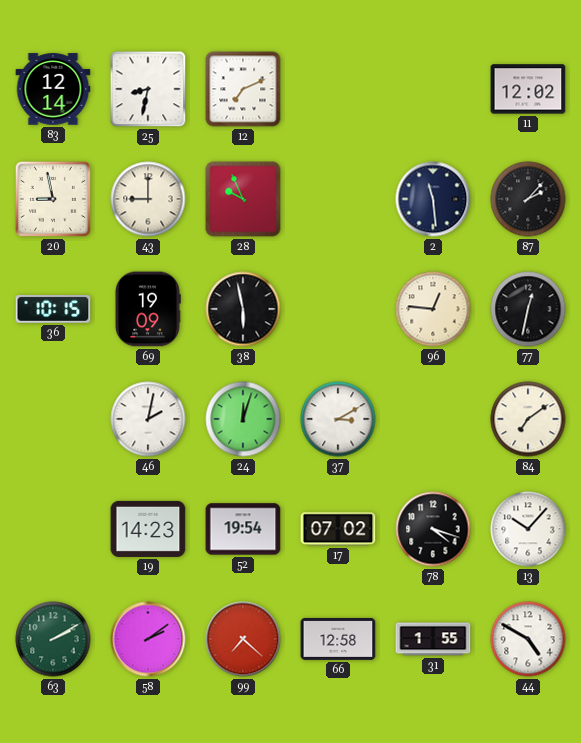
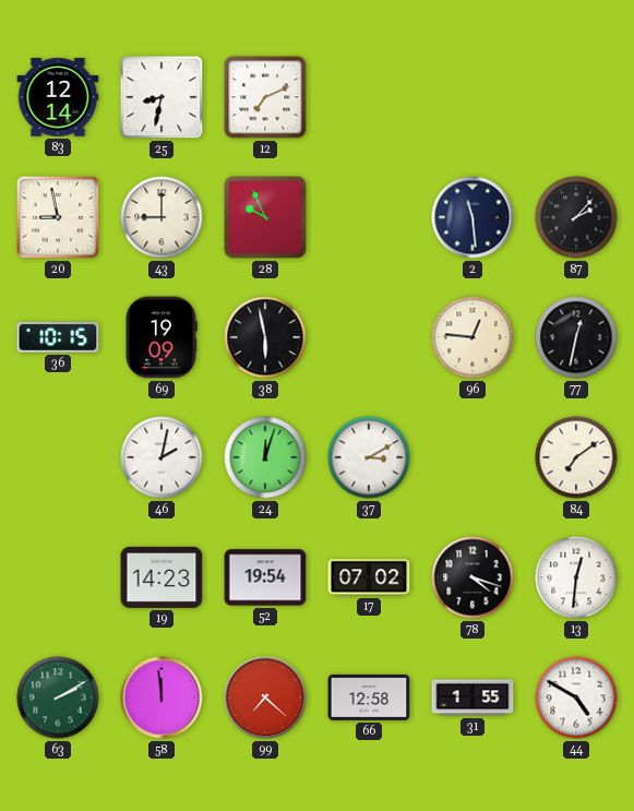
11: 12:02 -> none (528, 89)
13: 10:07 -> 12:31 (576, 577)
58: 2:09 -> 11:59 (162, 697)
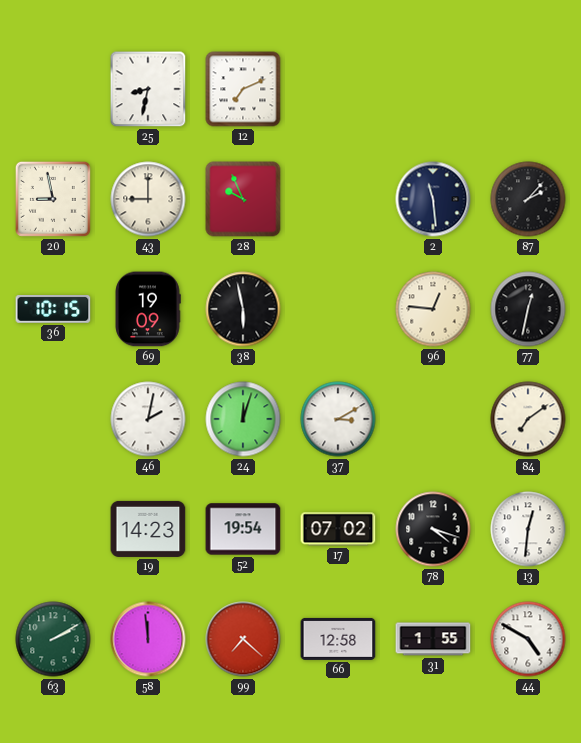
83: 12:14 -> none (58, 97)
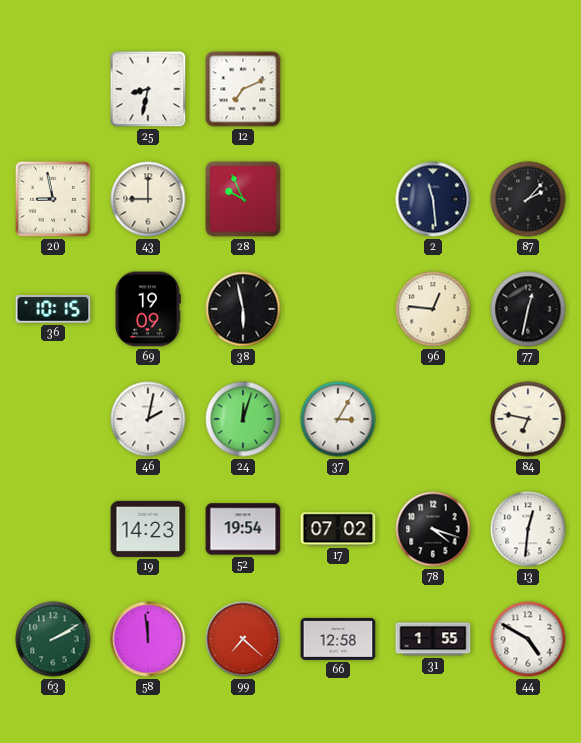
37: 3:10 -> 3:05 (338, 419)
84: 7:09 -> 6:47 (528, 419)
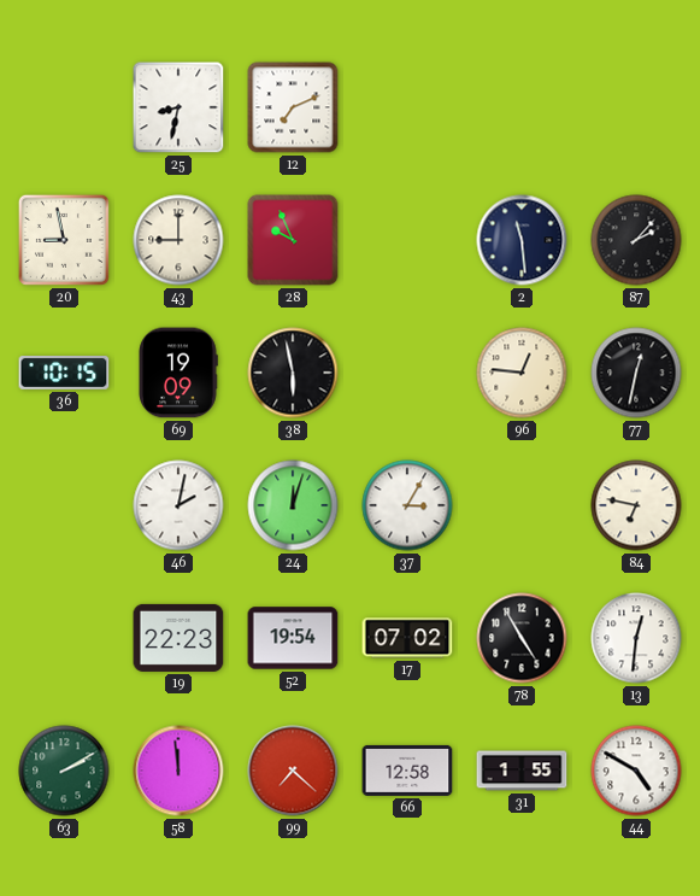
19: 14:23 -> 22:23 (178, 638)
78: 4:18 -> 4:55 (522, 638)
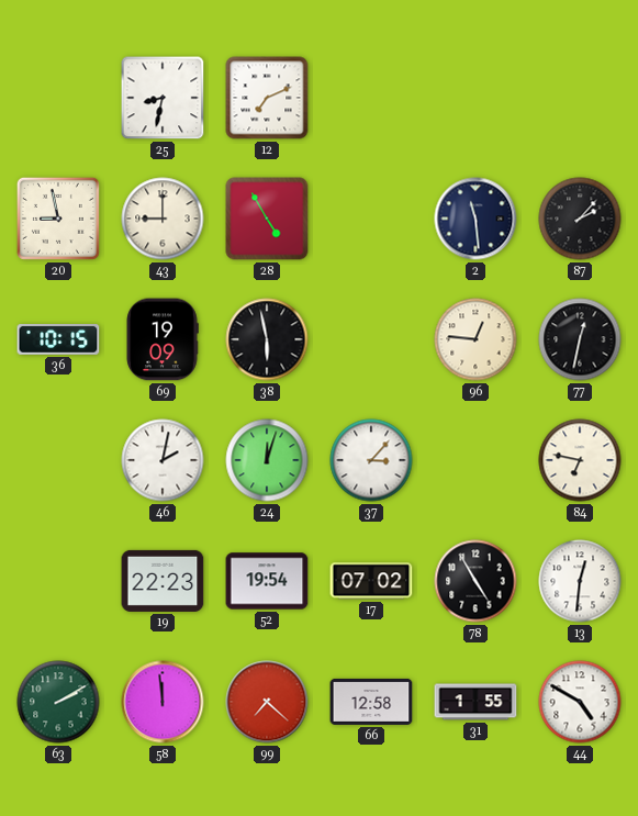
28: 9:56 -> 4:55 (267, 219)
37: 3:05 -> 3:07 (371, 460)
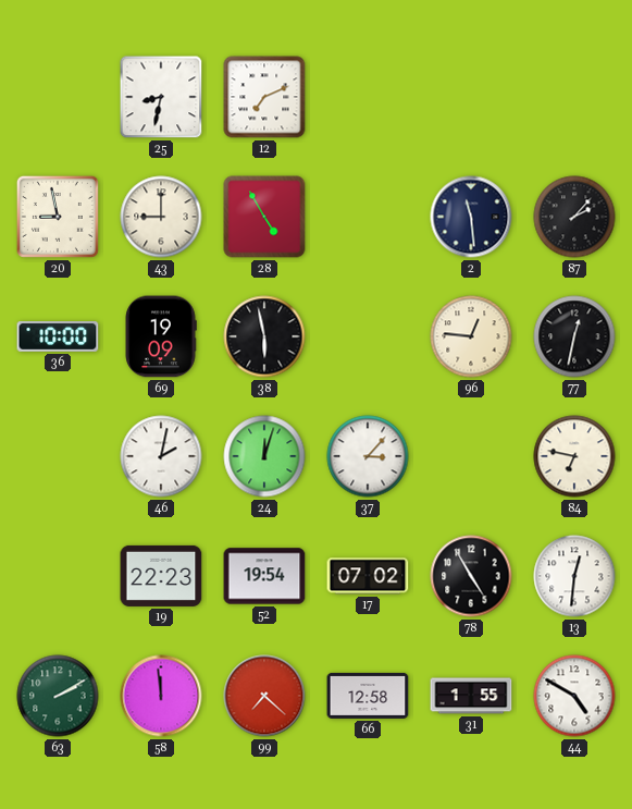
36: 10:15 -> 10:00 (58, 338)
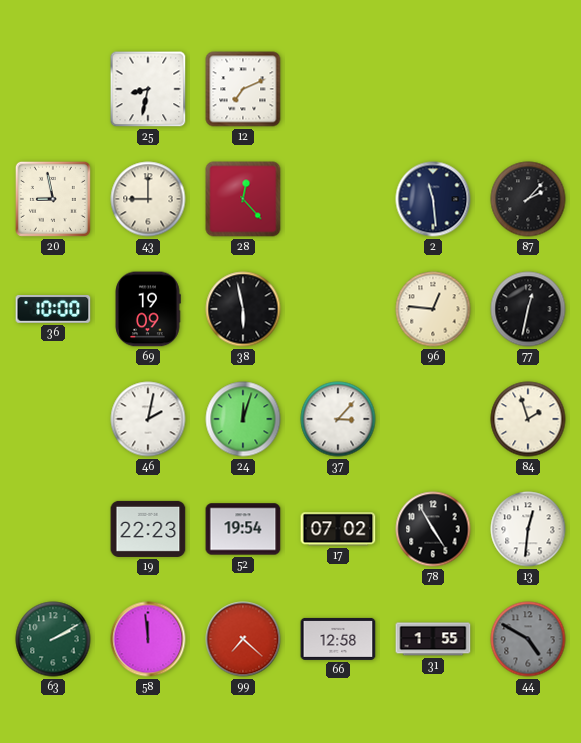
28: 4:55 -> 12:23 (243, 199)
84: 6:47 -> 1:57 (528, 419)
44 dial: white -> grey (528, 639)
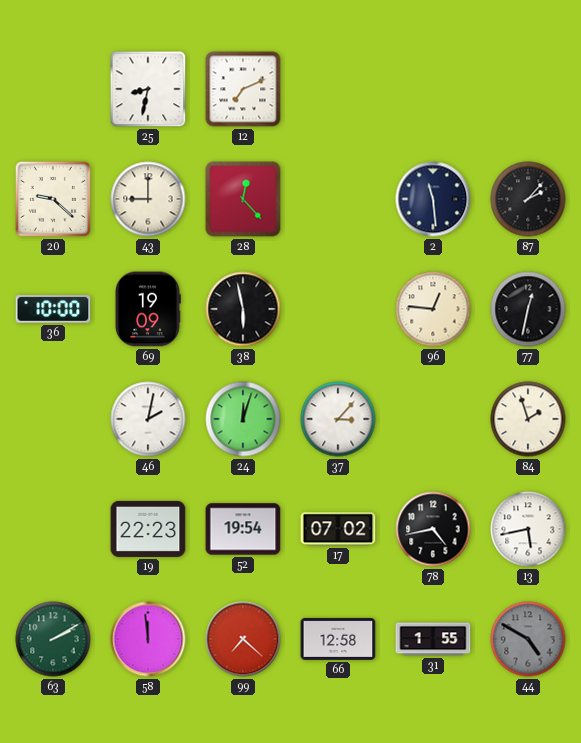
20: 8:58 -> 9:22 (53, 199)
78: 4:55 -> 4:43 (433, 529)
13: 12:31 -> 5:43 (528, 529)
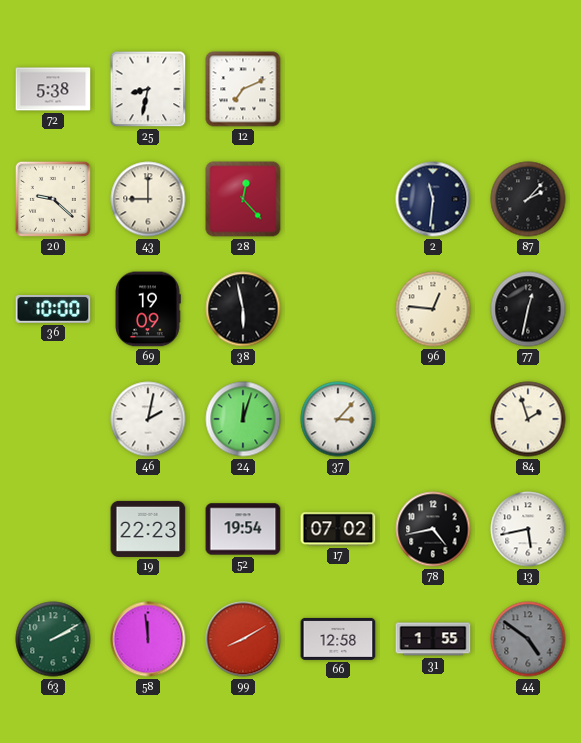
72: none -> 5:38 (53, 89)
2: 11:29 -> 11:31 (433, 199)
99: 7:22 -> 8:10 (243, 639)
44: 4:50 -> 4:51 (528, 639)
